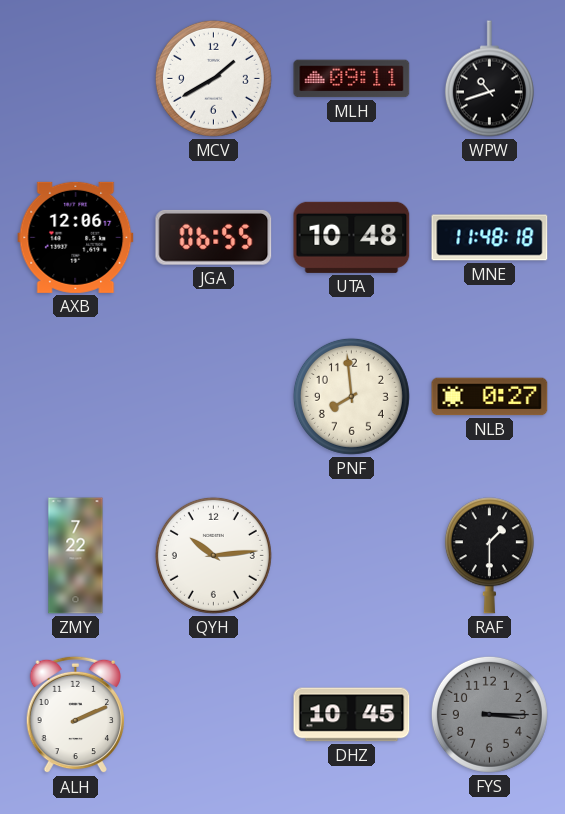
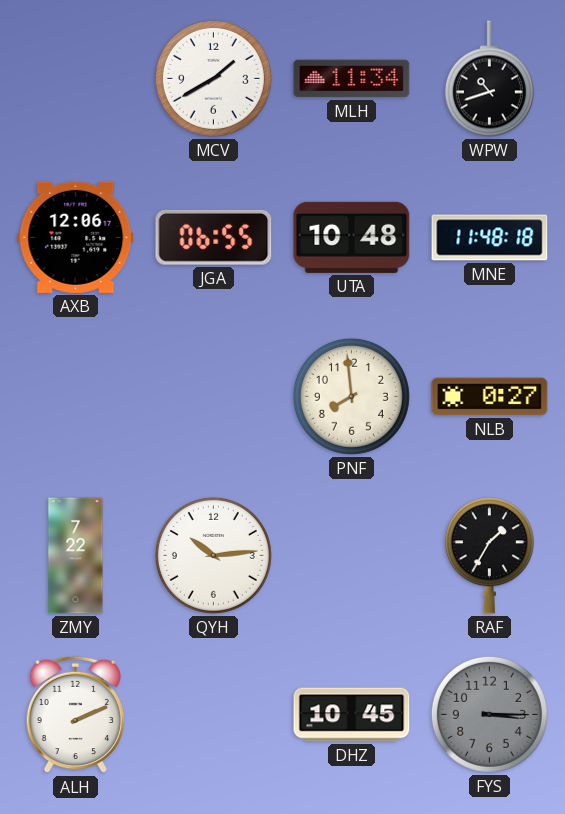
MLH: 09:11 -> 11:34 (352, 79)
RAF: 1:30 -> 1:35 (489, 556)
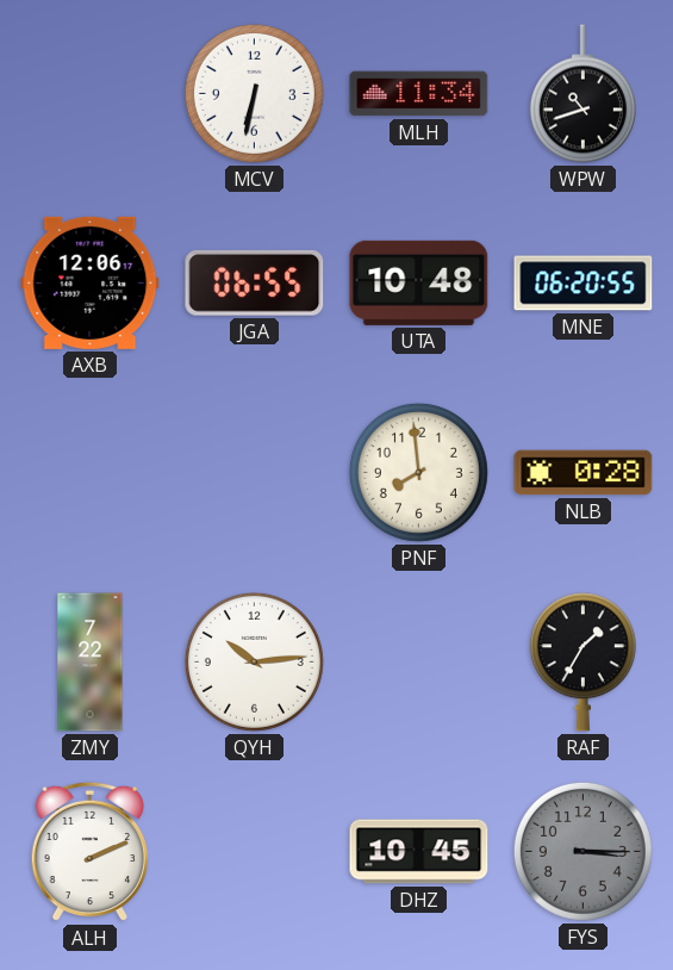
MCV: 1:40 -> 6:32 (254, 93)
MNE: 11:48 -> 06:20 (584, 284)
NLB: 0:27 -> 0:28 (584, 473)
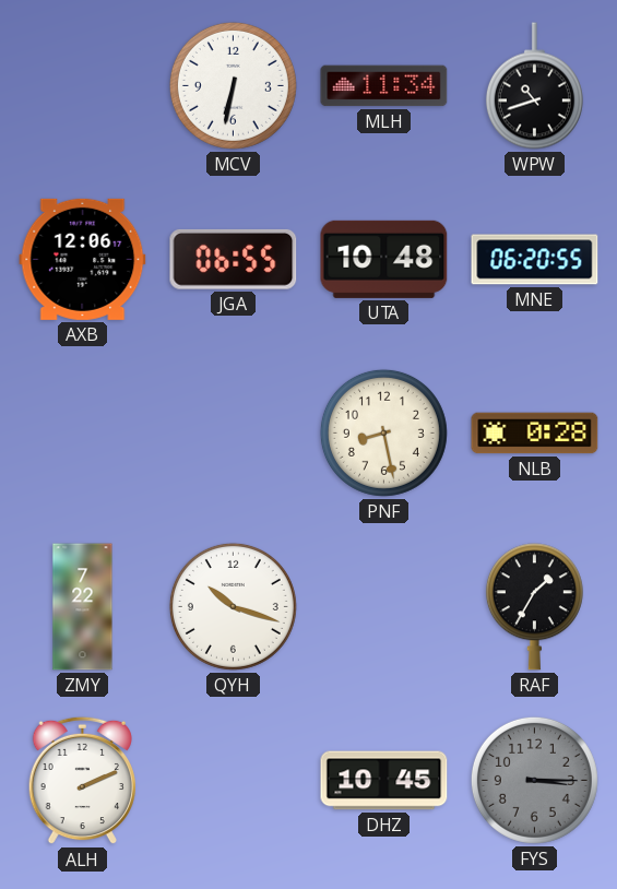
PNF: 7:59 -> 8:28 (383, 432)
QYH: 10:14 -> 10:18 (233, 606)
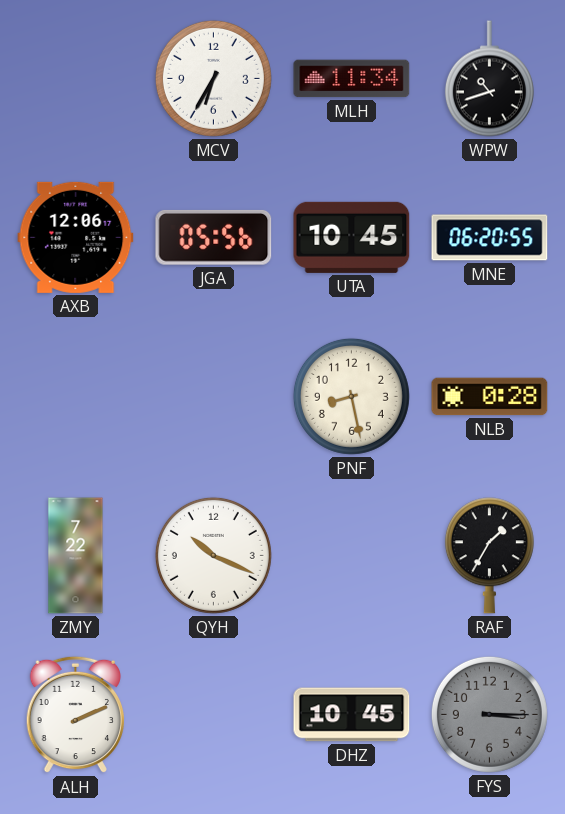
MCV: 6:32 -> 6:35 (213, 78)
JGA: 06:55 -> 05:56 (214, 237)
UTA: 10:48 -> 10:45 (352, 237)
QYH: 10:18 -> 10:19 (213, 555)
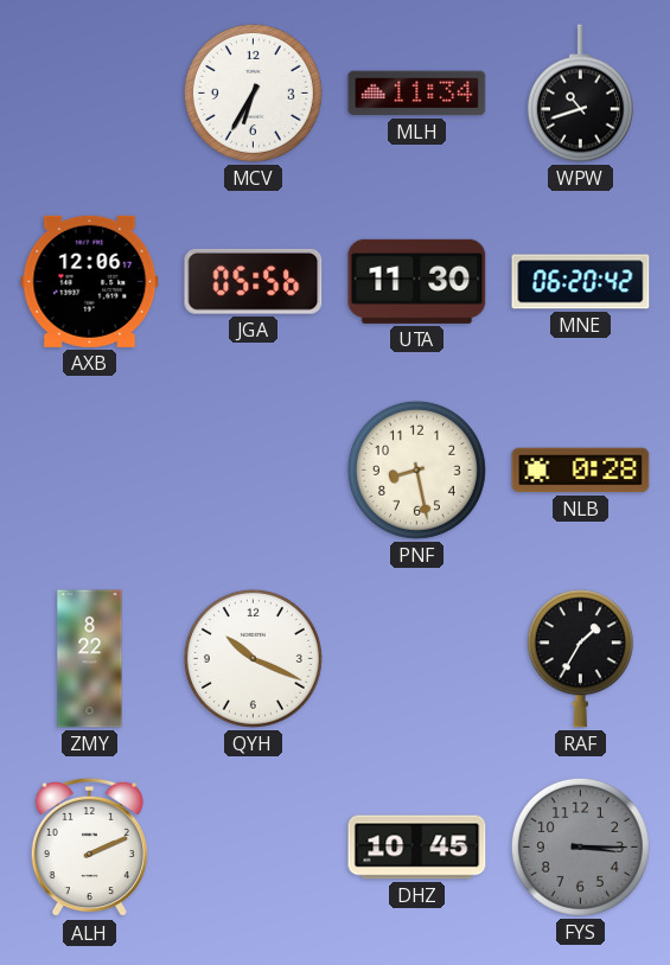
UTA: 10:45 -> 11:30 (417, 281)
MNE: 06:20:55 -> 06:20:42 (581, 282)
ZMY: 7:22 -> 8:22 (90, 659)
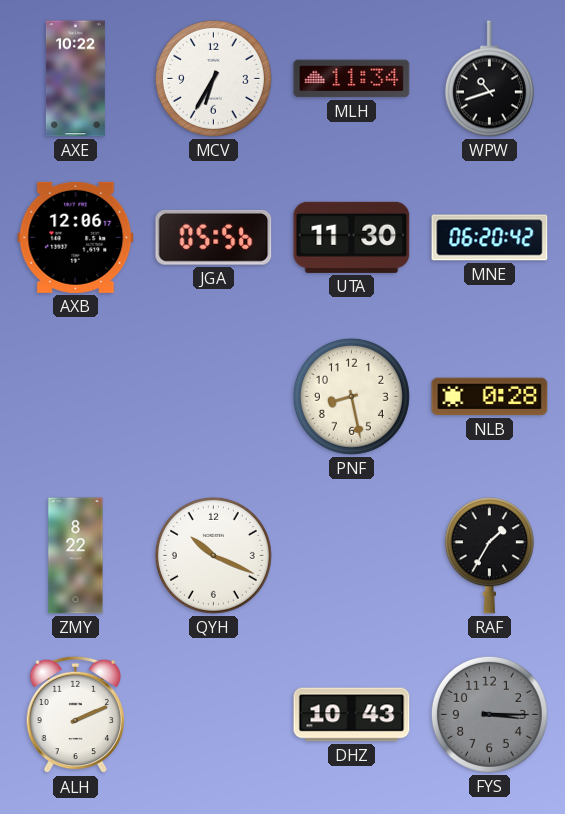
AXE: none -> 10:22 (75, 79)
DHZ: 10:45 -> 10:43 (352, 715)
